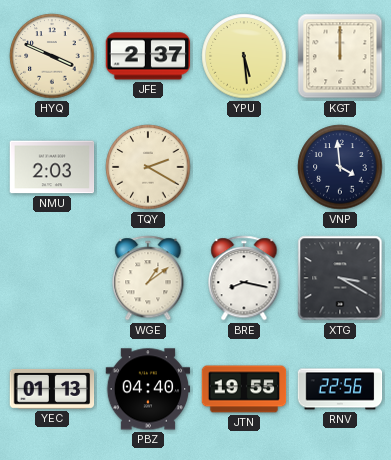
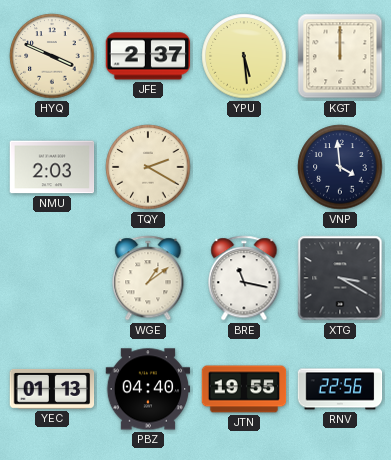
BRE: 8:17 -> 11:17 (244, 278)
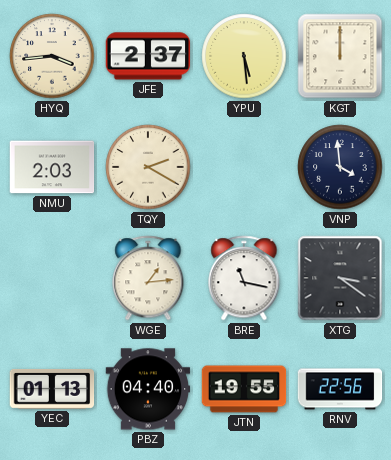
HYQ: 3:49 -> 3:44 (52, 56)
WGE: 1:09 -> 1:14 (148, 278)
XTG: 3:20 -> 3:21 (340, 278)
